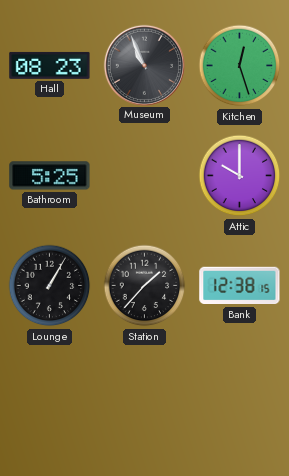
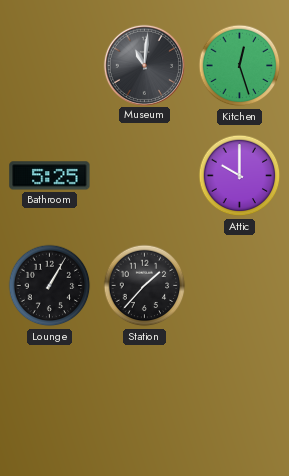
Hall: 08:23 -> none (50, 65)
Museum: 10:56 -> 11:01 (144, 65)
Bank: 12:38 -> none (240, 286)
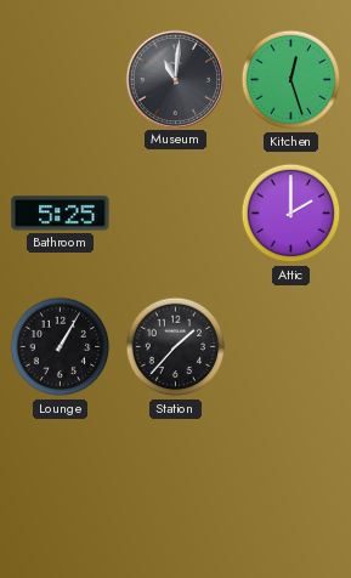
Attic: 10:00 -> 2:00 (291, 214)
